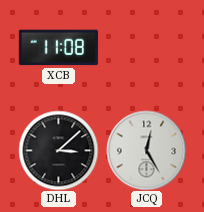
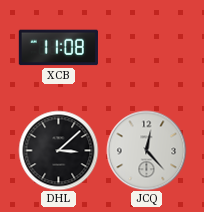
JCQ: 12:25 -> 12:23 (146, 150)
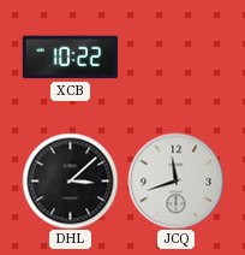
XCB: 11:08 -> 10:22 (70, 58)
JCQ: 12:23 -> 11:42 (175, 180)
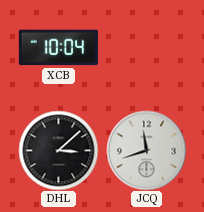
XCB: 10:22 -> 10:04 (58, 48)
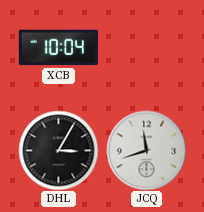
DHL: 3:08 -> 3:05 (58, 150)
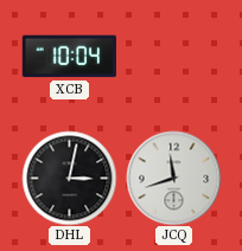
DHL: 3:05 -> 3:02 (69, 178)
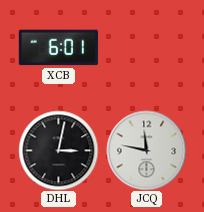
XCB: 10:04 -> 6:01 (58, 48)
JCQ: 11:42 -> 11:47 (146, 150)
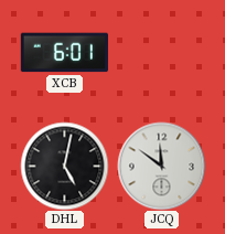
DHL: 3:02 -> 5:02 (64, 166)
JCQ: 11:47 -> 11:51 (161, 166)
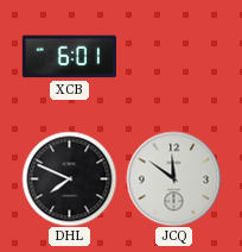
DHL: 5:02 -> 7:49 (69, 178)
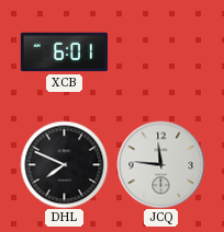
JCQ: 11:51 -> 11:46 (160, 164)
